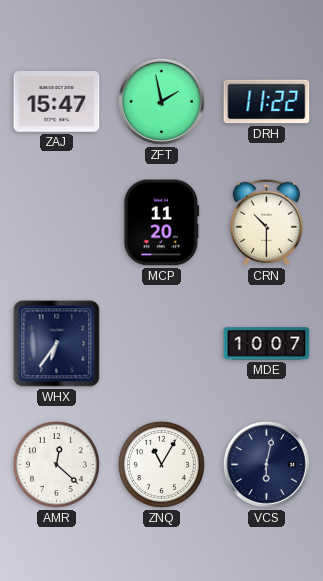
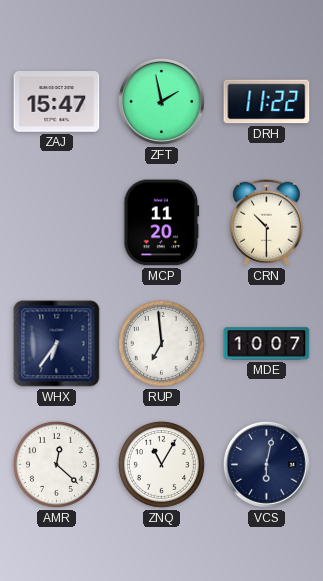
RUP: none -> 6:59 (161, 343)
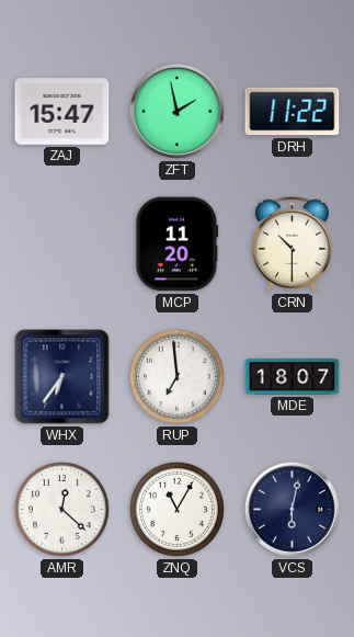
MDE: 10:07 -> 18:07 (293, 377)
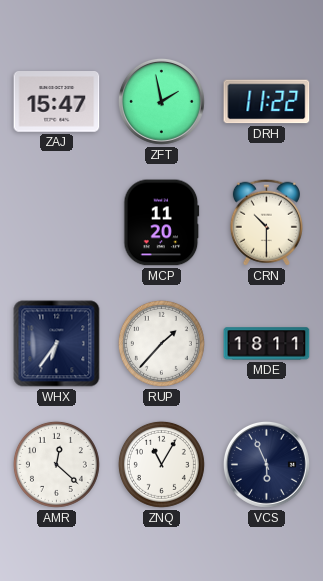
RUP: 6:59 -> 1:37 (161, 343)
MDE: 18:07 -> 18:11 (267, 344)
VCS: 6:02 -> 5:56 (266, 464)
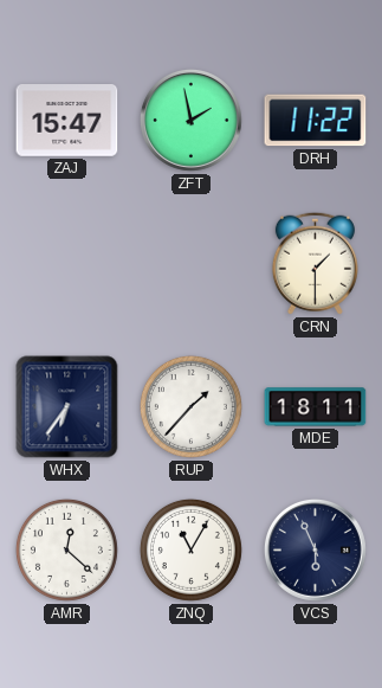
MCP: 11:20 -> none (162, 223)
CRN: 10:30 -> 1:30 (315, 263)
